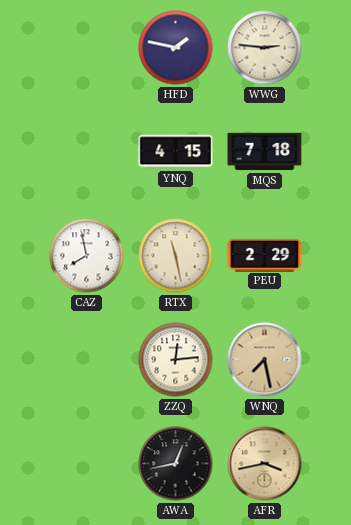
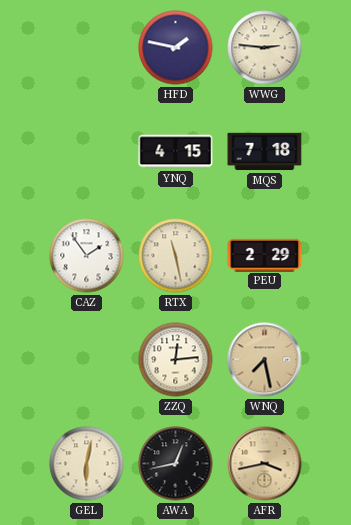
CAZ: 7:58 -> 1:54 (87, 256)
GEL: none -> 6:02 (87, 464)
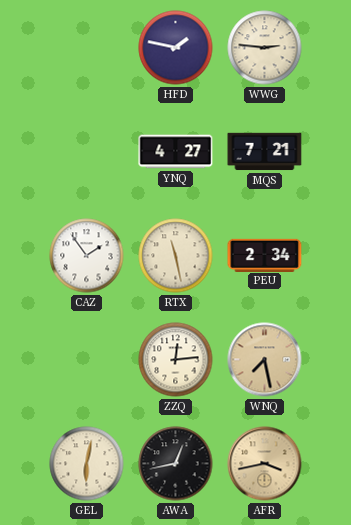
YNQ: 4:15 -> 4:27 (176, 152)
MQS: 7:18 -> 7:21 (265, 152)
PEU: 2:29 -> 2:34 (265, 255)
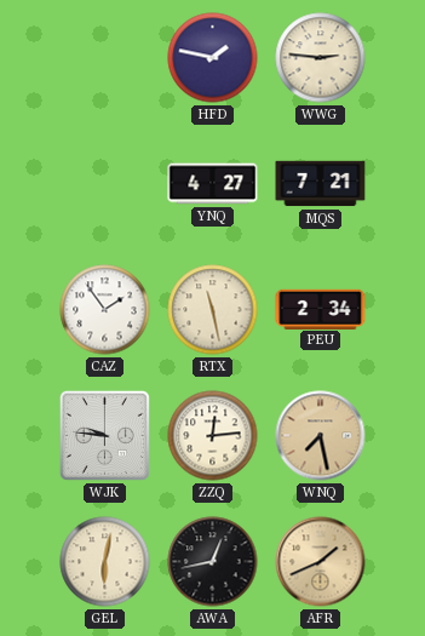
WJK: none -> 9:46 (104, 435)
AFR: 3:43 -> 1:41 (321, 562)
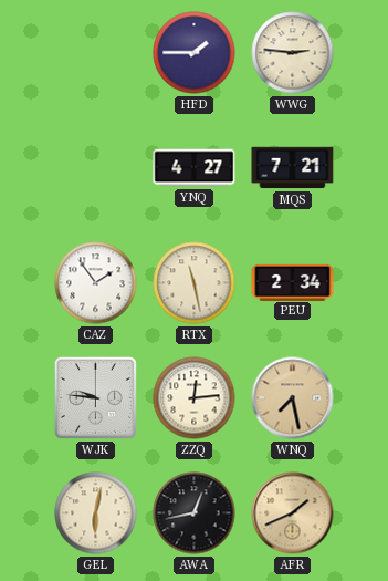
HFD: 1:47 -> 1:45 (195, 53)
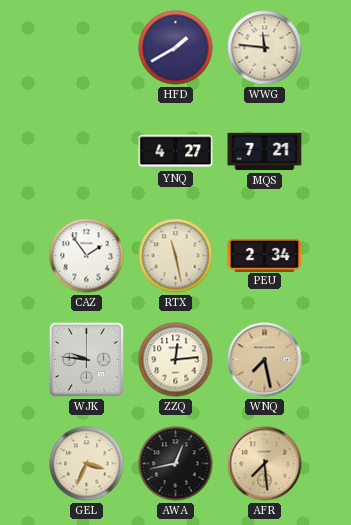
HFD: 1:45 -> 1:40 (176, 48)
WWG: 2:46 -> 11:46 (265, 48)
GEL: 6:02 -> 3:34 (87, 464)
AFR: 1:41 -> 7:29 (265, 464)
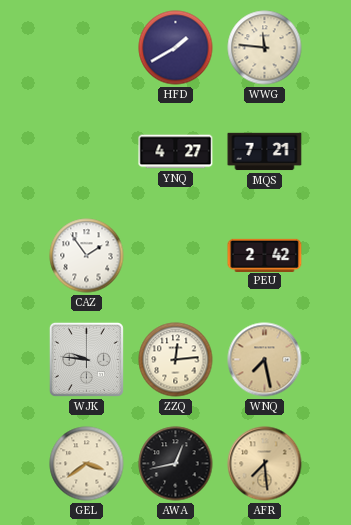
RTX: 11:28 -> none (176, 256)
PEU: 2:34 -> 2:42 (265, 255)
GEL: 3:34 -> 3:39 (87, 464)
